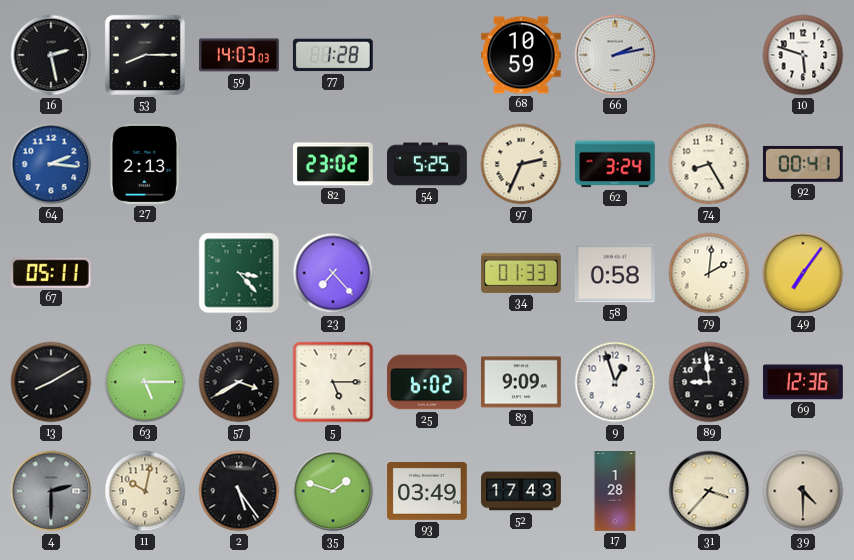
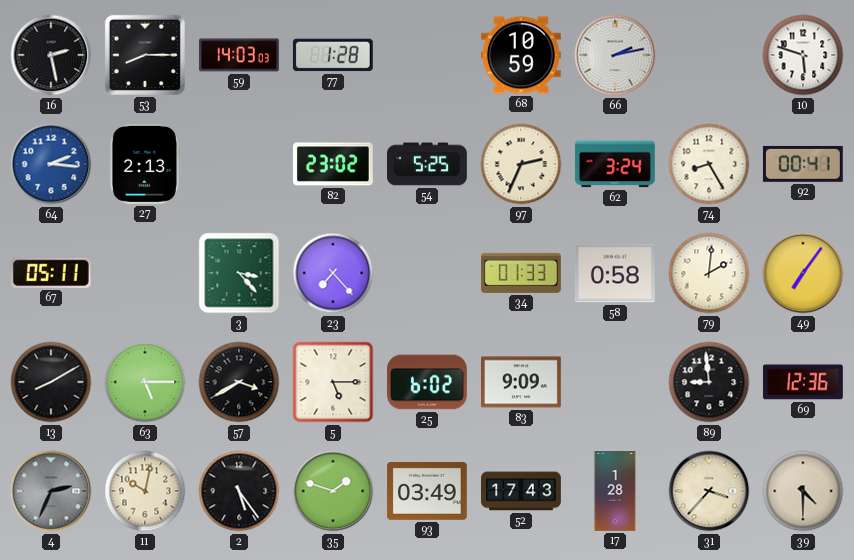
9: 12:57 -> none (615, 382)
4: 2:30 -> 2:34 (51, 491)
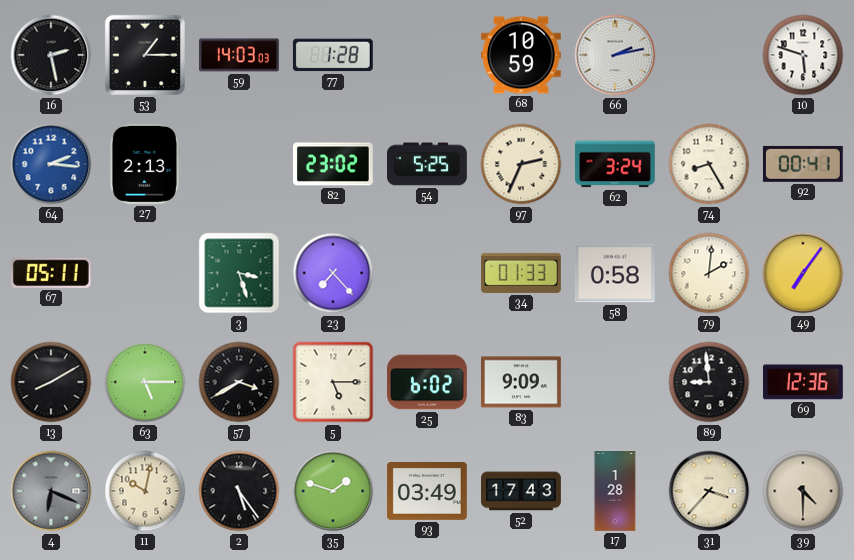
53: 8:15 -> 1:15 (145, 55)
3: 3:23 -> 3:27 (239, 273)
4: 2:34 -> 6:19 (51, 491)
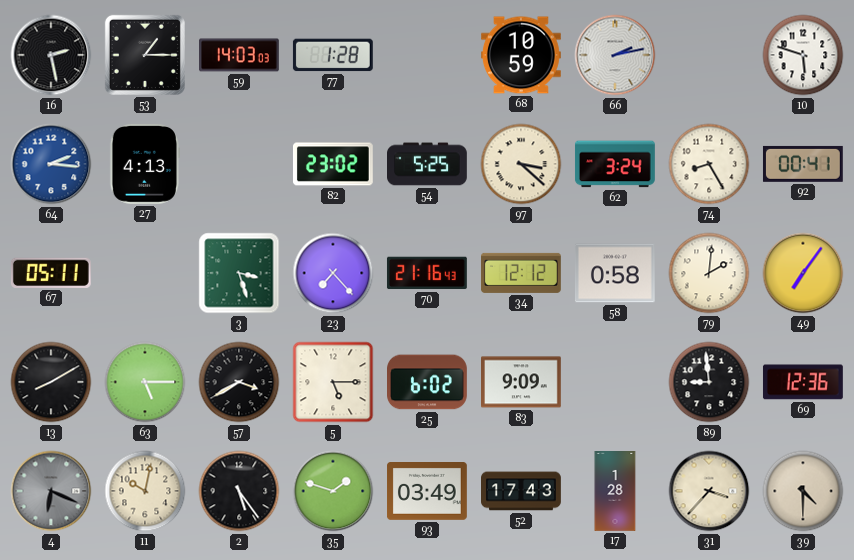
27: 2:13 -> 4:13 (144, 164)
97: 2:34 -> 3:22 (521, 164)
70: none -> 21:16 (427, 273)
34: 01:33 -> 12:12 (522, 273)
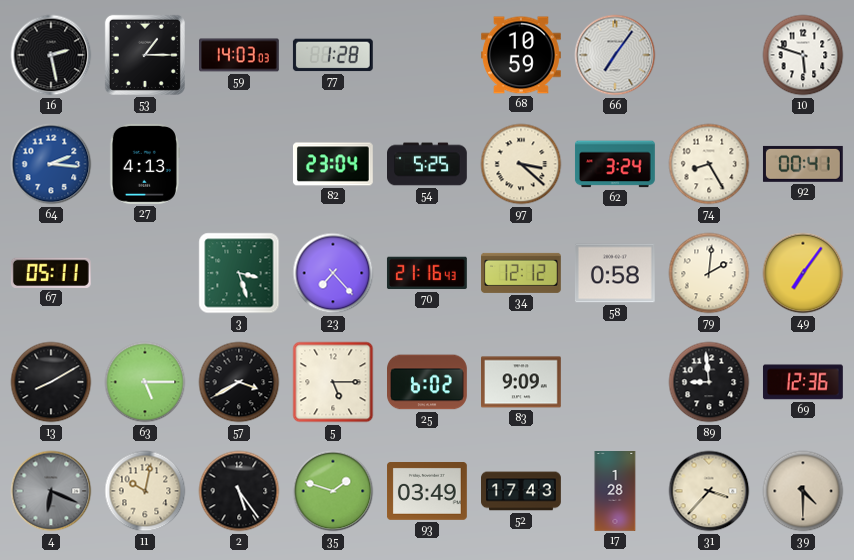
66: 2:13 -> 7:06 (615, 55)
82: 23:02 -> 23:04 (333, 164)
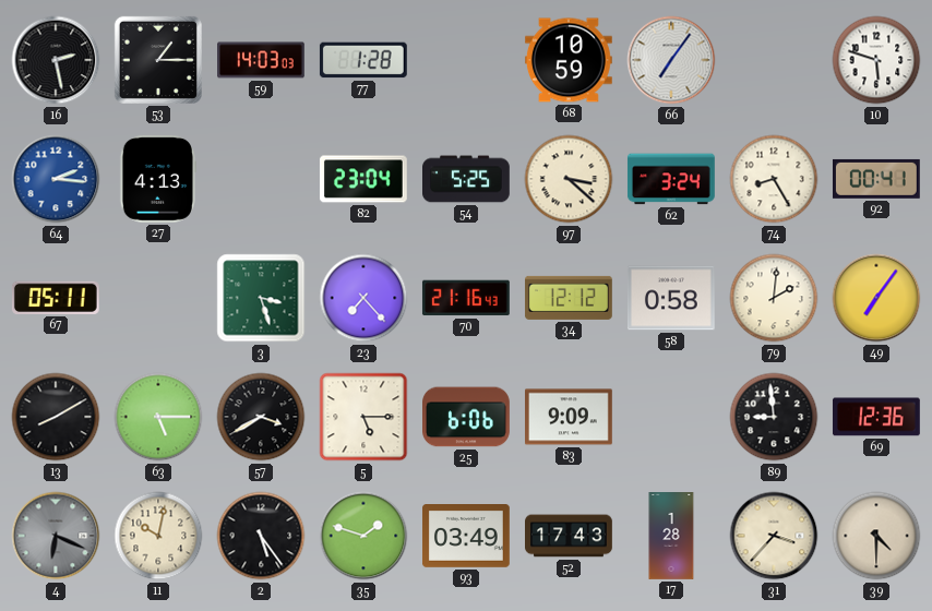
25: 6:02 -> 6:06 (467, 417)
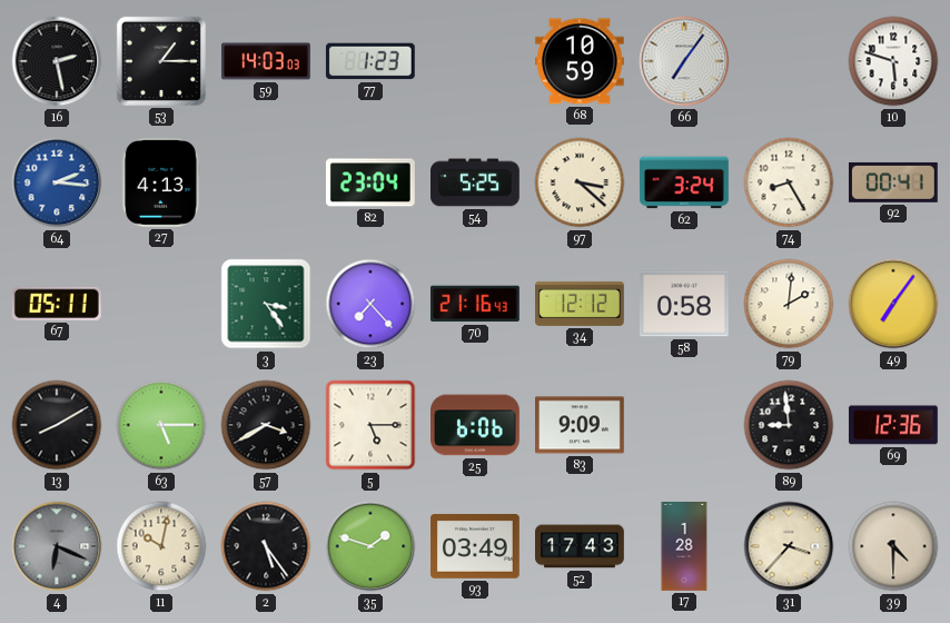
77: 1:28 -> 1:23 (370, 61)
3: 3:27 -> 3:24 (266, 304)
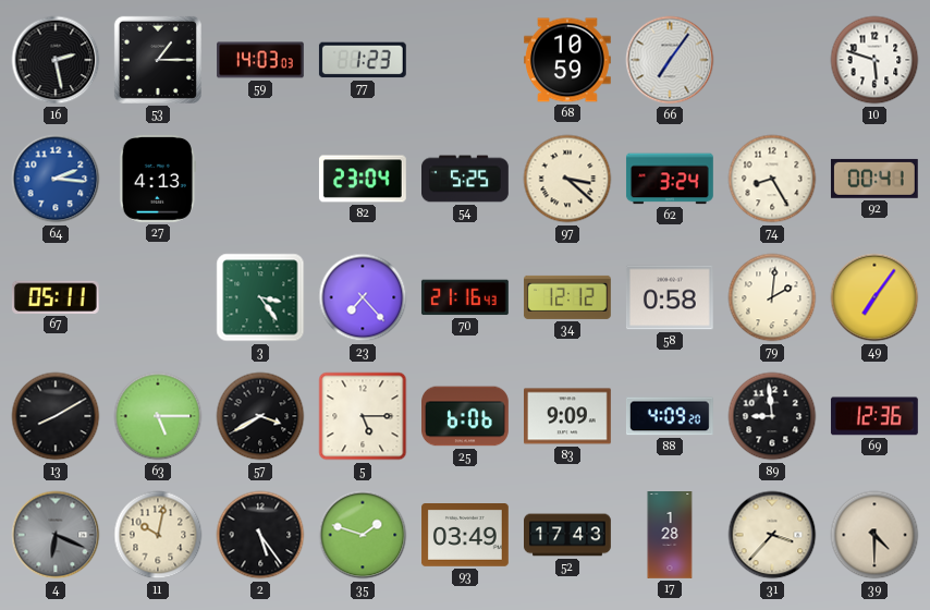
88: none -> 4:09 (670, 416)
